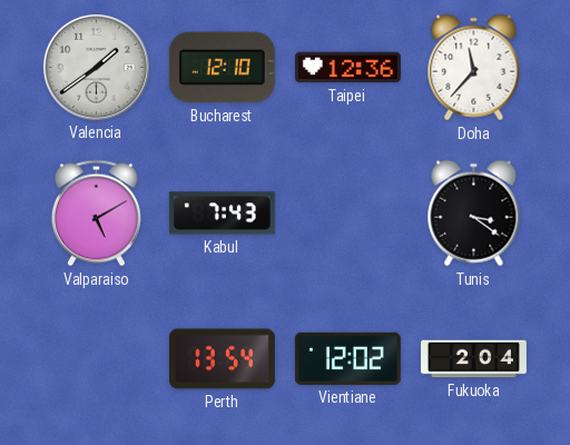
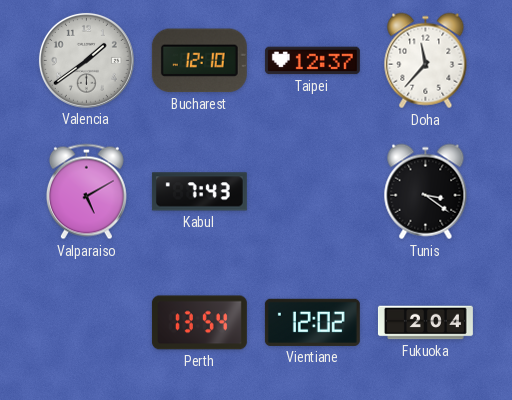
Taipei: 12:36 -> 12:37 (312, 61)
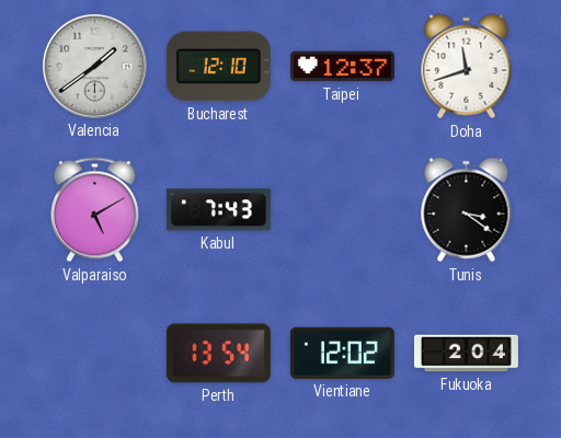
Doha: 11:37 -> 11:42 (467, 67)
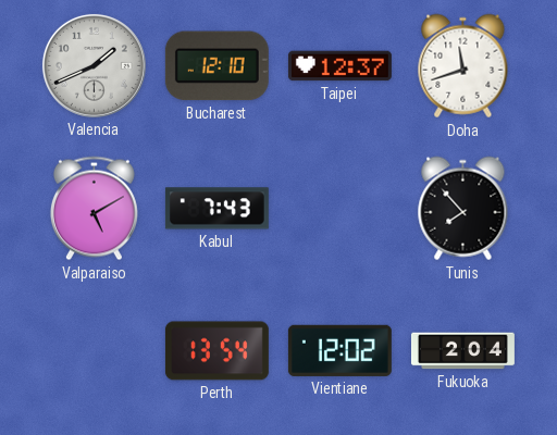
Valencia: 1:39 -> 1:41 (94, 65)
Tunis: 3:21 -> 7:53 (463, 209)
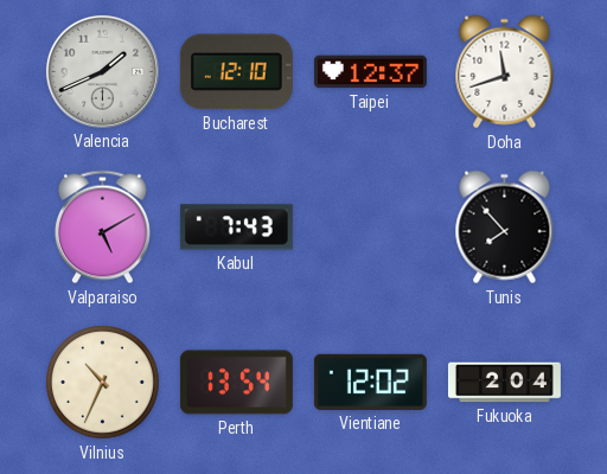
Vilnius: none -> 10:34 (103, 383)
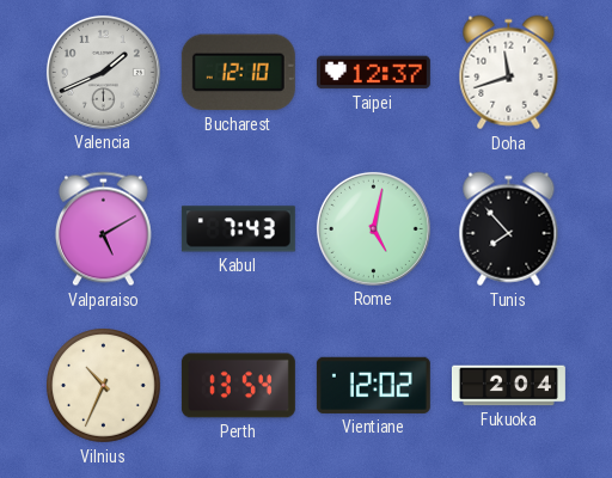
Rome: none -> 5:02 (373, 228)
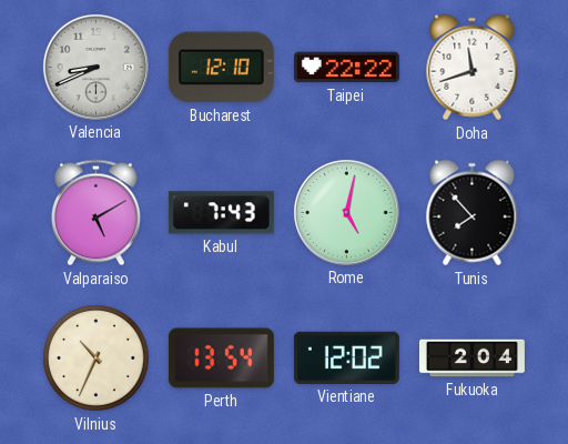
Valencia: 1:41 -> 8:41 (95, 67)
Taipei: 12:37 -> 22:22 (346, 68)
